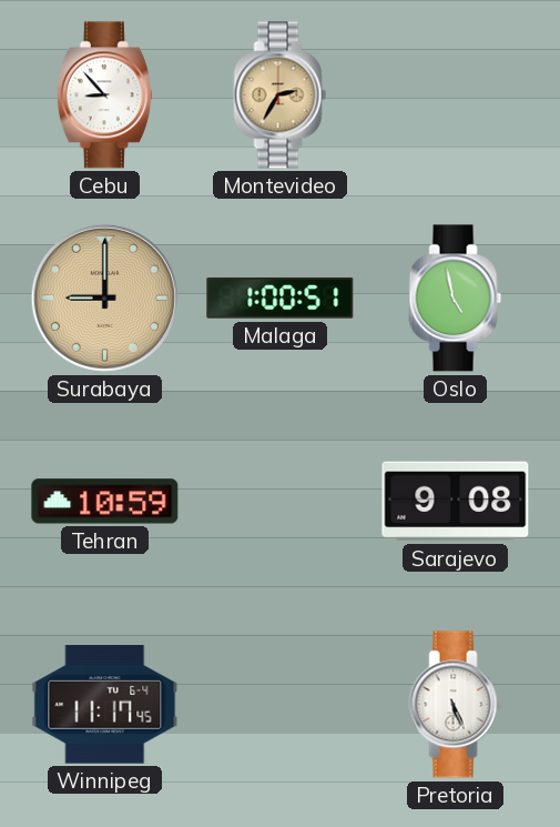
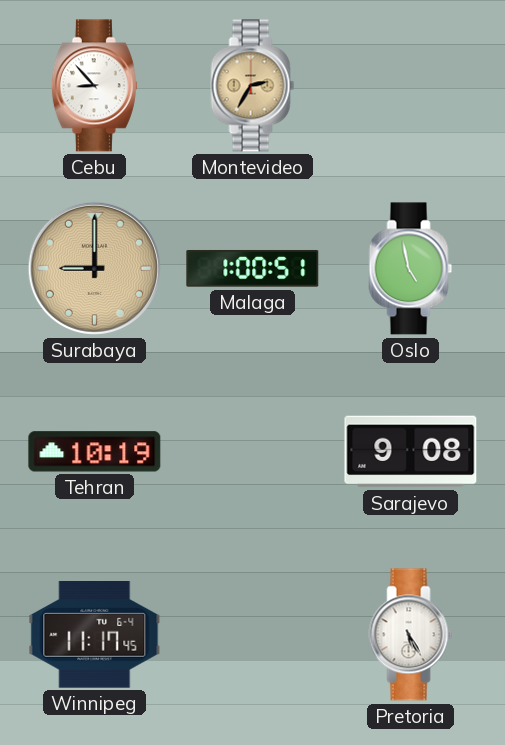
Tehran: 10:59 -> 10:19 (95, 452)
Pretoria: 5:26 -> 5:25 (411, 635)
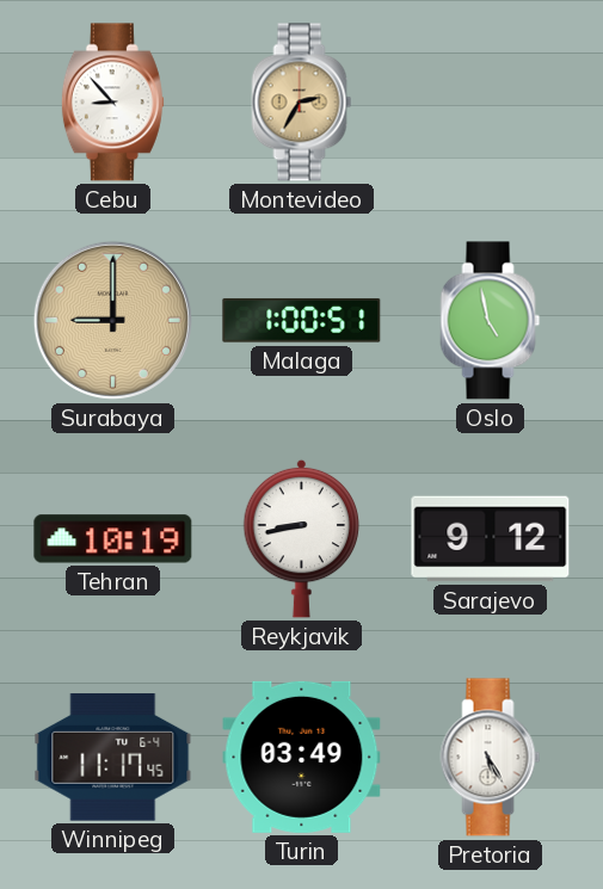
Reykjavik: none -> 8:43 (302, 538)
Sarajevo: 9:08 -> 9:12 (491, 539)
Turin: none -> 03:49 (302, 757)
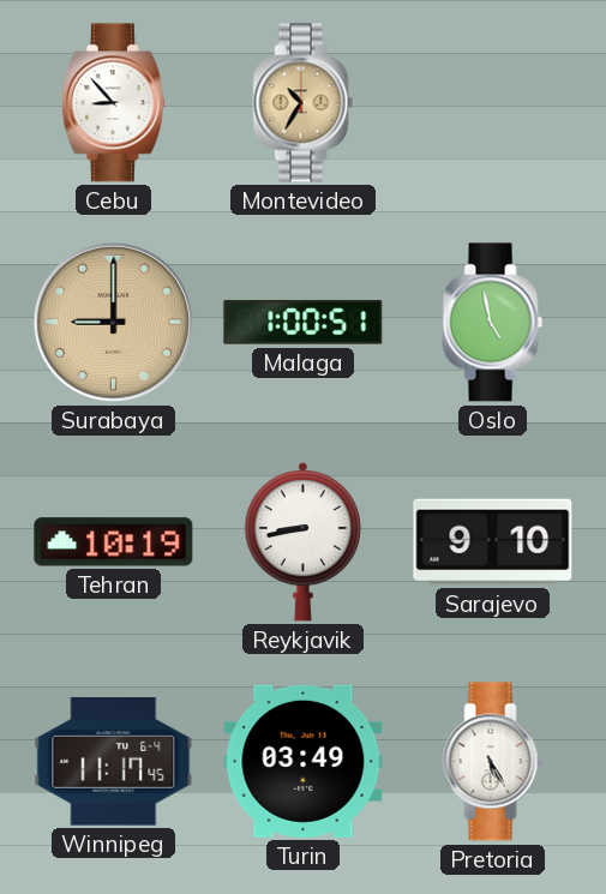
Montevideo: 2:35 -> 10:35 (304, 103)
Sarajevo: 9:12 -> 9:10 (493, 542)
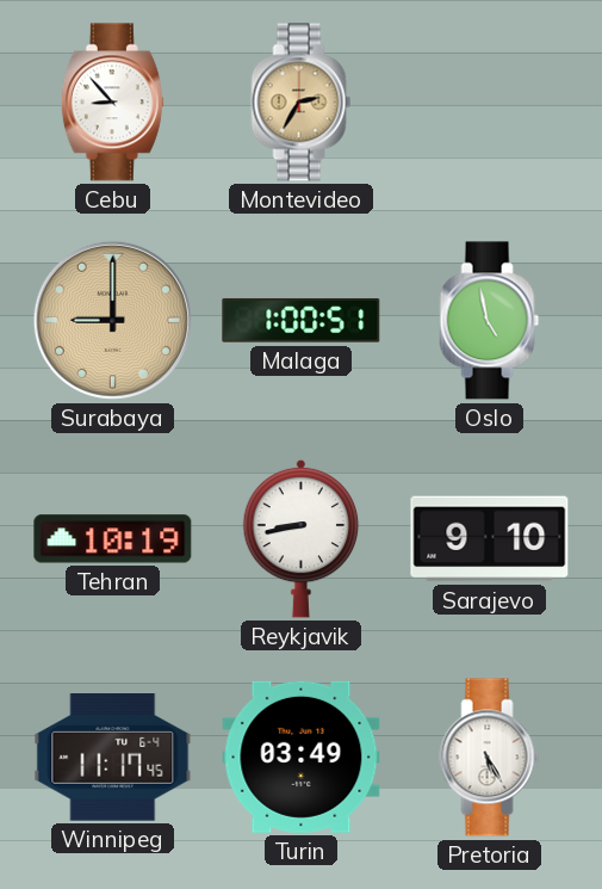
Montevideo: 10:35 -> 2:35 (302, 103)
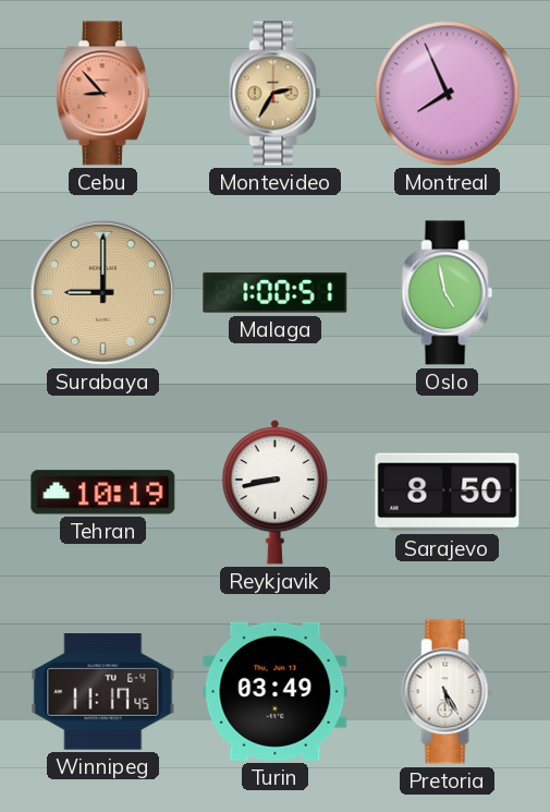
Cebu dial: white -> salmon (102, 94)
Montreal: none -> 7:56 (448, 94)
Sarajevo: 9:10 -> 8:50 (448, 493)
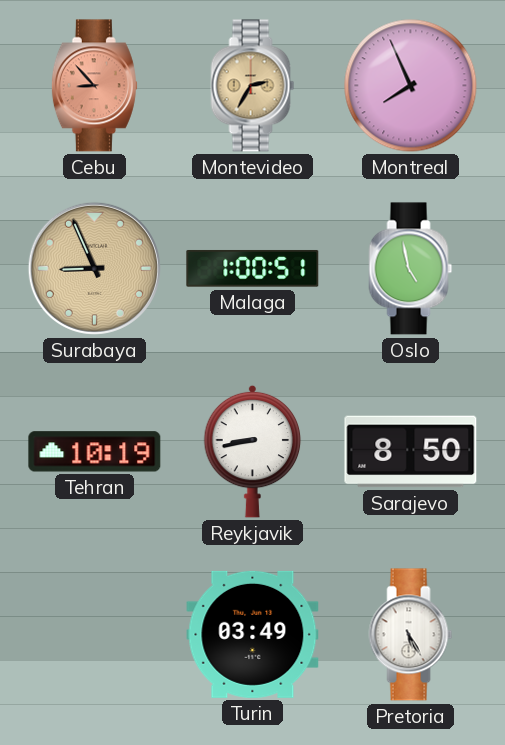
Surabaya: 9:00 -> 8:56 (94, 268)
Winnipeg: 11:17 -> none (103, 692)
